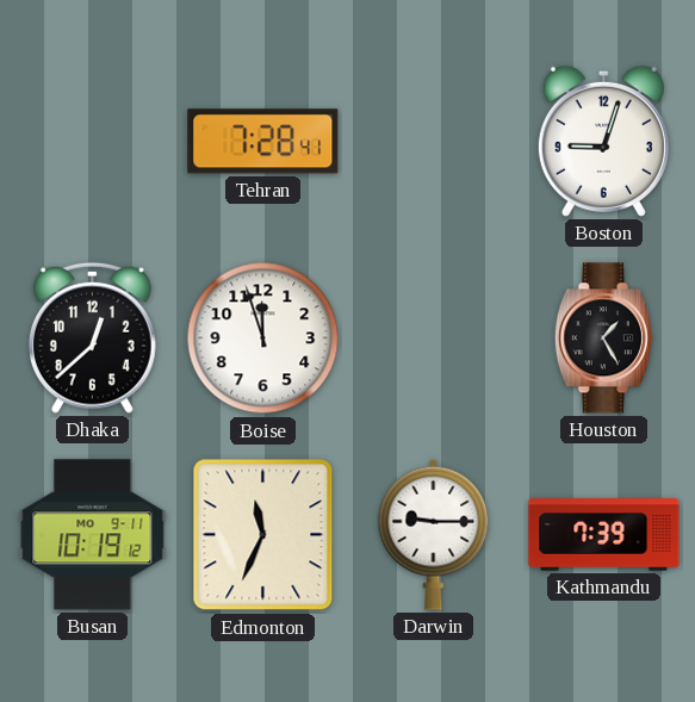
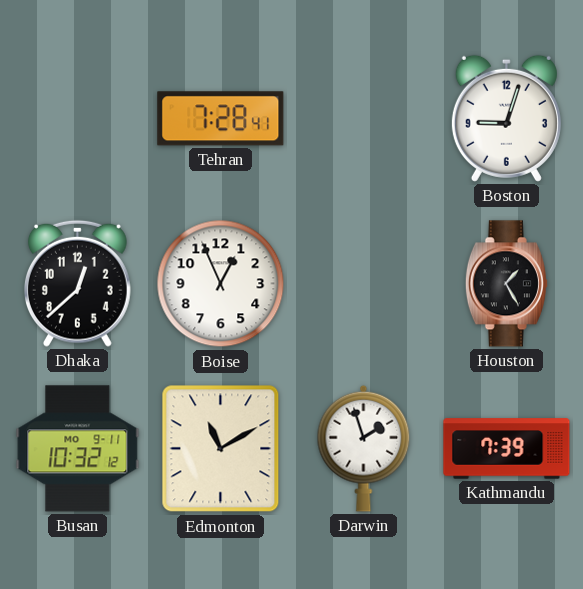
Boise: 11:57 -> 12:56 (221, 284)
Busan: 10:19 -> 10:32 (78, 449)
Edmonton: 11:34 -> 11:10 (221, 449)
Darwin: 9:15 -> 1:57 (364, 448)
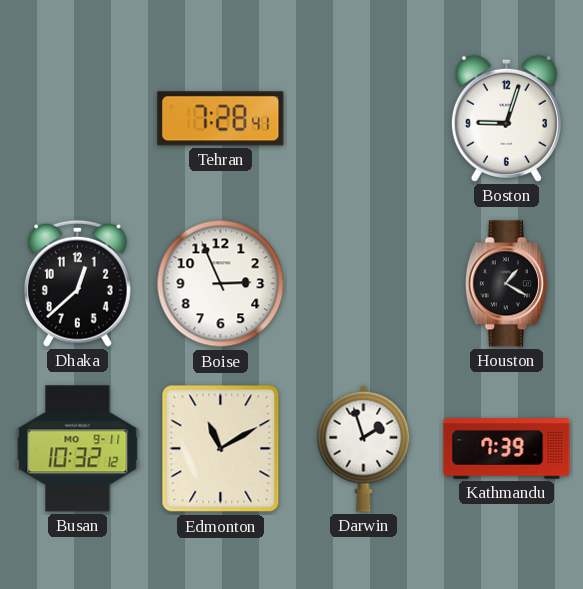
Boise: 12:56 -> 2:56 (221, 284)
Houston: 1:25 -> 1:20 (506, 284)
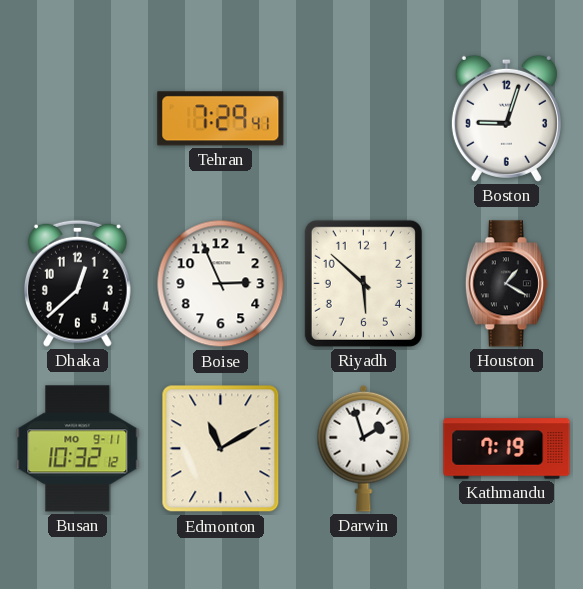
Tehran: 7:28 -> 7:29 (221, 119)
Riyadh: none -> 5:52 (363, 283)
Kathmandu: 7:39 -> 7:19 (507, 449)
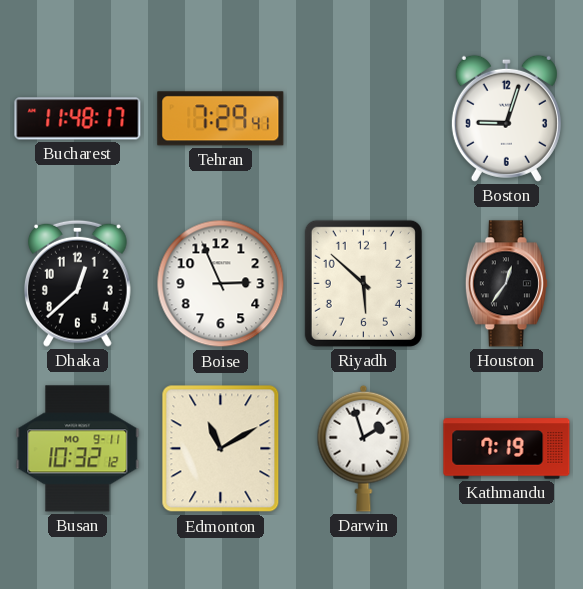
Bucharest: none -> 11:48 (78, 119)
Houston: 1:20 -> 12:36 (506, 284)
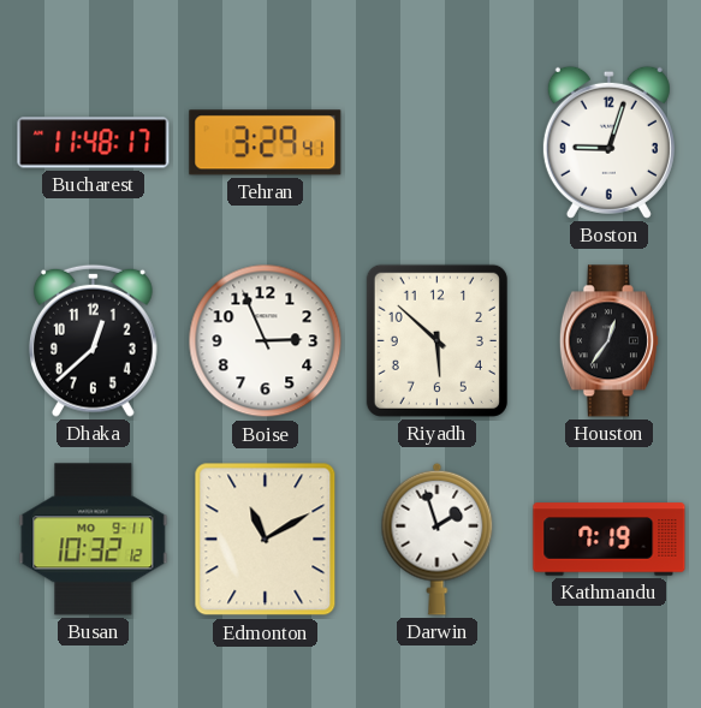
Tehran: 7:29 -> 3:29 (266, 143)
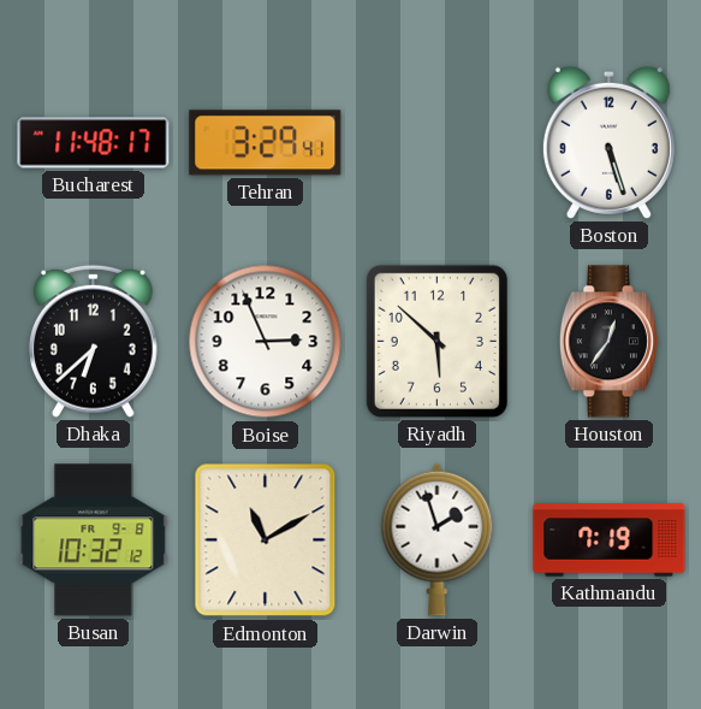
Boston: 9:03 -> 5:27 (608, 142)
Dhaka: 12:38 -> 6:38 (93, 341)
Busan date: MO 9-11 -> FR 9-8 (94, 540)
